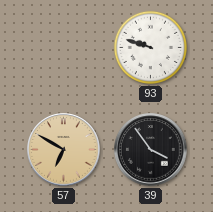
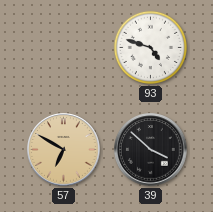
93: 9:48 -> 4:48 (150, 47)
39: 3:54 -> 3:52 (151, 150)
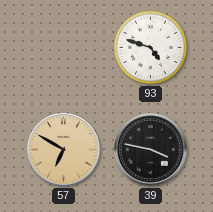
39: 3:52 -> 3:47 (151, 150)
